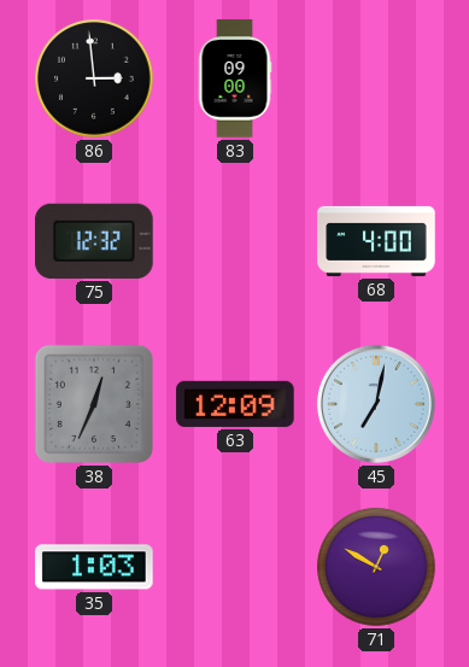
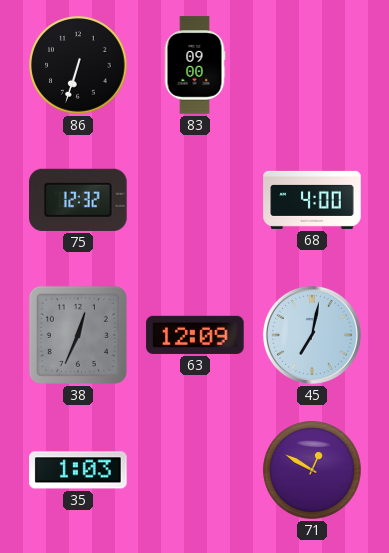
86: 2:59 -> 6:33 (78, 65)
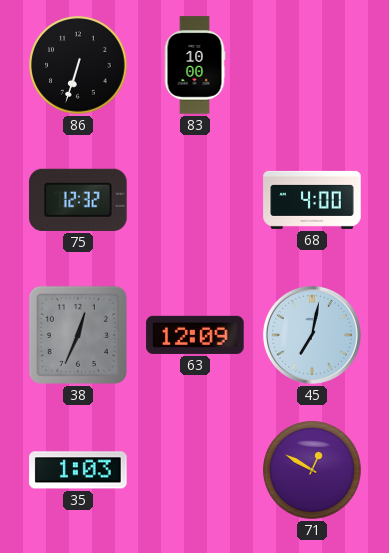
83: 09:00 -> 10:00 (195, 65)
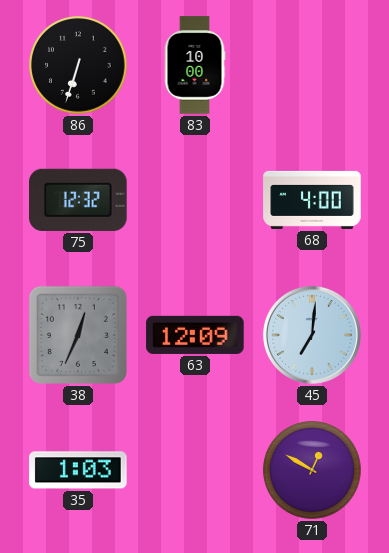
45: 7:02 -> 7:01 (312, 335)
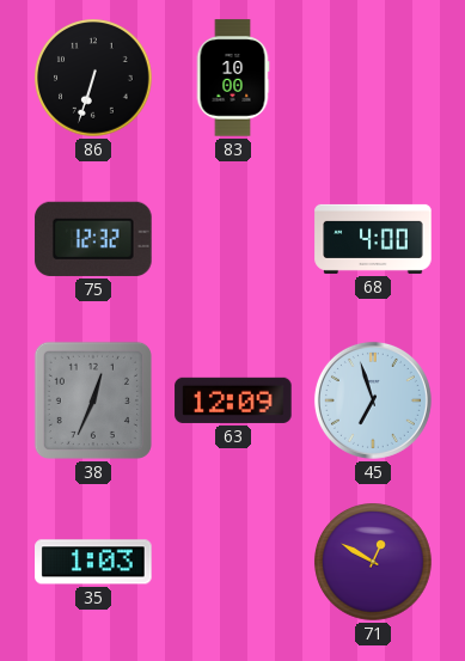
45: 7:01 -> 6:57 (373, 400)
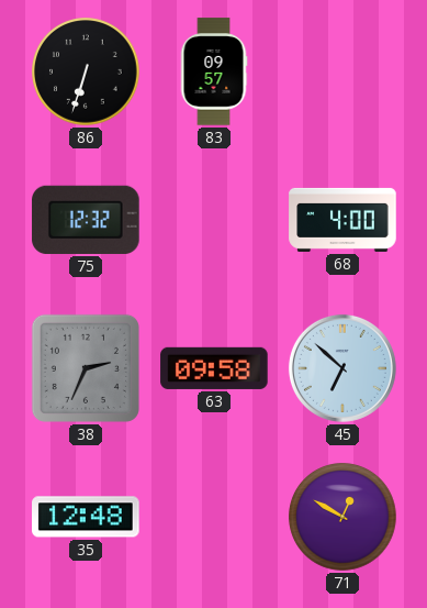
83: 10:00 -> 09:57 (214, 71)
38: 12:34 -> 2:34 (86, 368)
63: 12:09 -> 09:58 (214, 368)
45: 6:57 -> 6:52 (342, 368)
35: 1:03 -> 12:48 (86, 517)
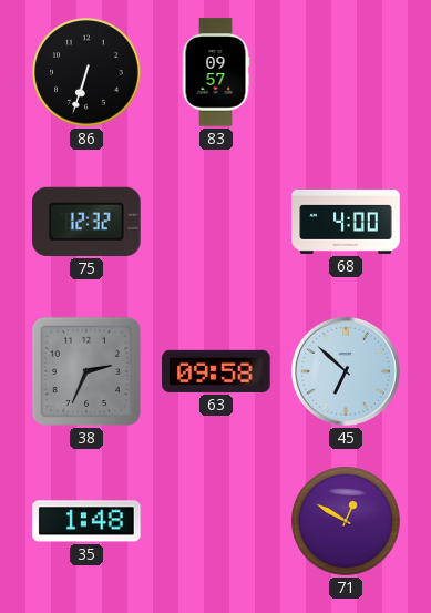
35: 12:48 -> 1:48 (86, 521)
